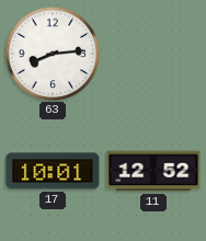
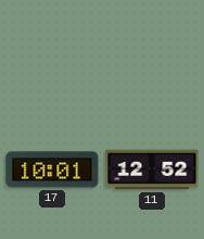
63: 8:14 -> none (53, 54)
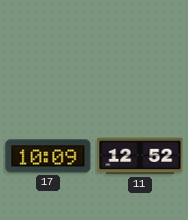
17: 10:01 -> 10:09 (48, 156)
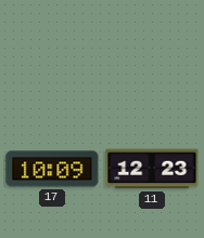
11: 12:52 -> 12:23 (152, 169)
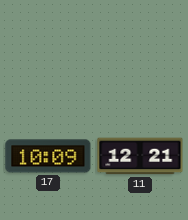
11: 12:23 -> 12:21 (140, 156)
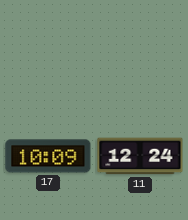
11: 12:21 -> 12:24 (140, 156)
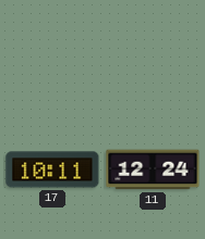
17: 10:09 -> 10:11 (52, 169)
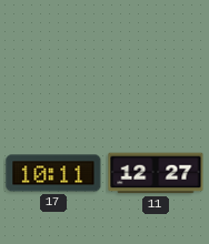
11: 12:24 -> 12:27 (156, 173)
